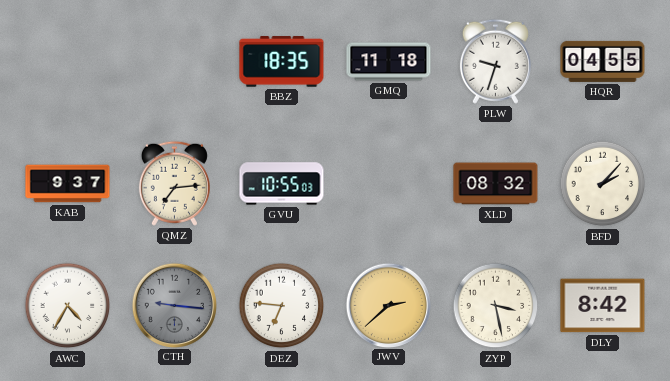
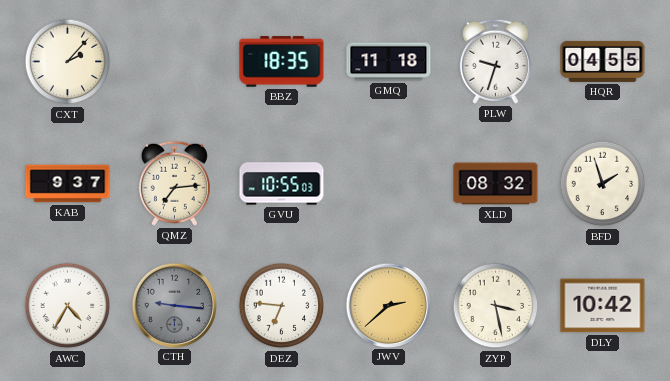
CXT: none -> 2:07 (68, 62)
BFD: 2:07 -> 1:57 (603, 184)
DLY: 8:42 -> 10:42 (603, 306)
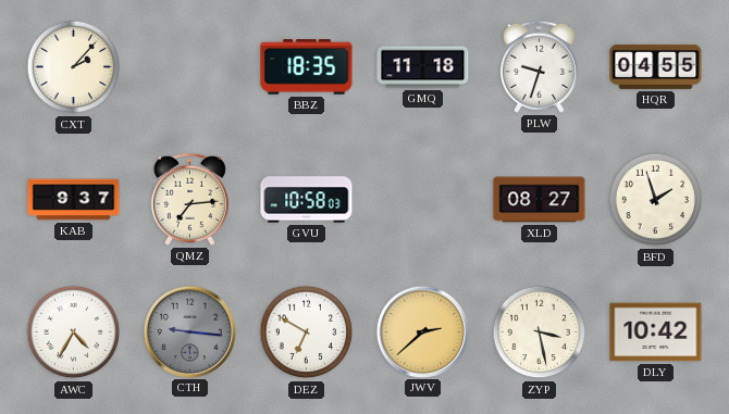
GVU: 10:55 -> 10:58 (307, 200)
XLD: 08:32 -> 08:27 (540, 200)
DEZ: 6:46 -> 6:50 (307, 333)
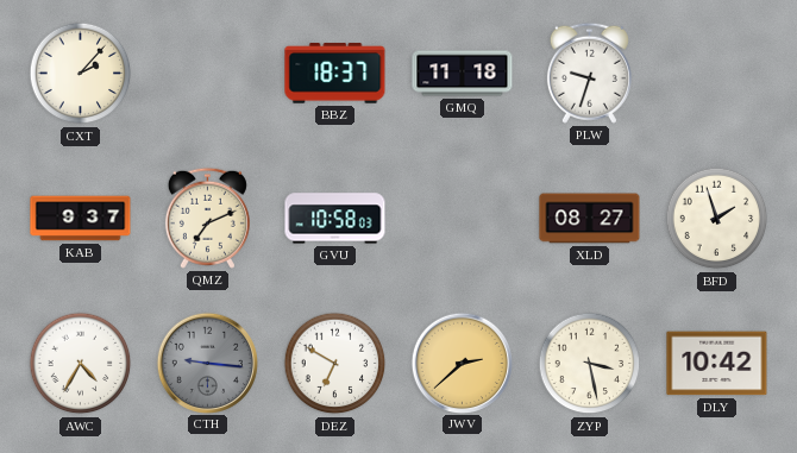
BBZ: 18:35 -> 18:37 (335, 74)
HQR: 04:55 -> none (656, 66)
QMZ: 7:14 -> 7:11 (207, 218)
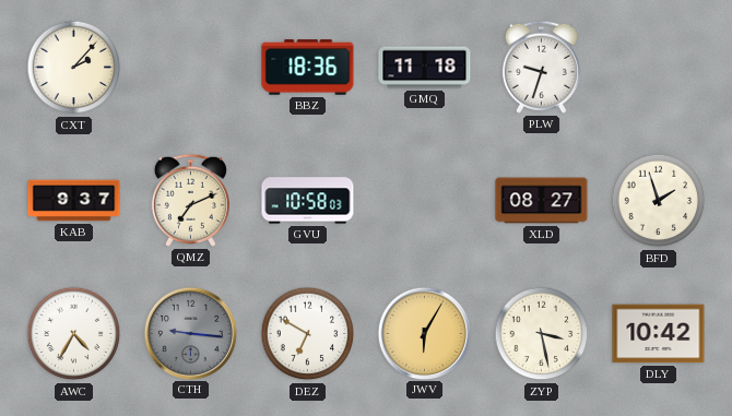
BBZ: 18:37 -> 18:36 (308, 68)
JWV: 2:38 -> 6:05 (424, 333)
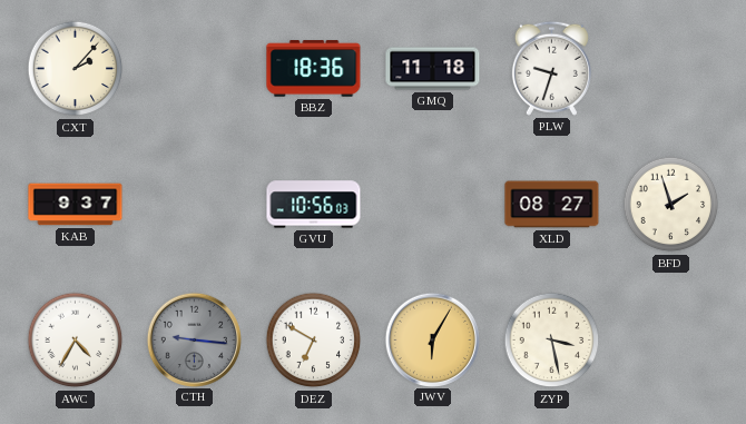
QMZ: 7:11 -> none (190, 200)
GVU: 10:58 -> 10:56 (314, 205)
DLY: 10:42 -> none (659, 334)
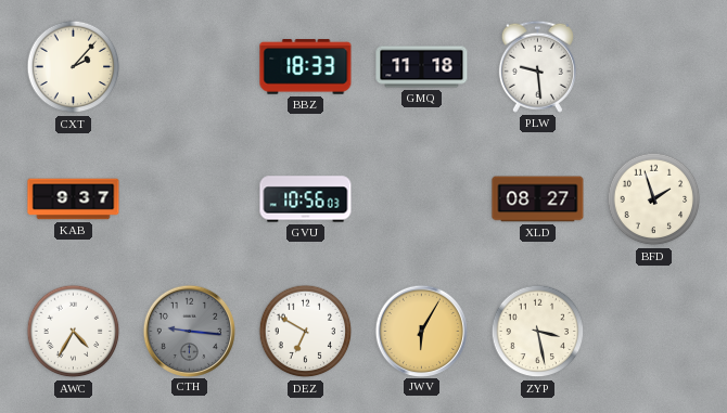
BBZ: 18:36 -> 18:33 (306, 67)
PLW: 9:33 -> 9:29 (537, 66)
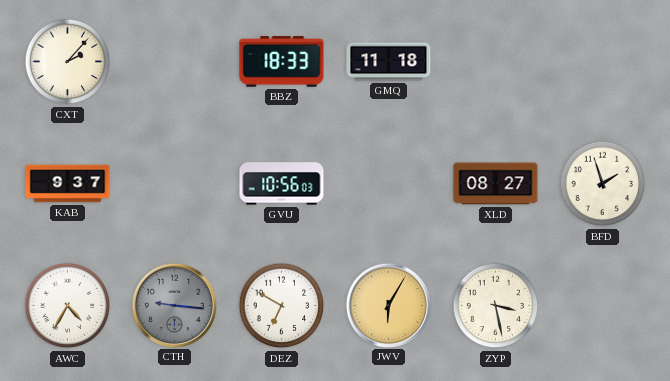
PLW: 9:29 -> none (537, 66)
